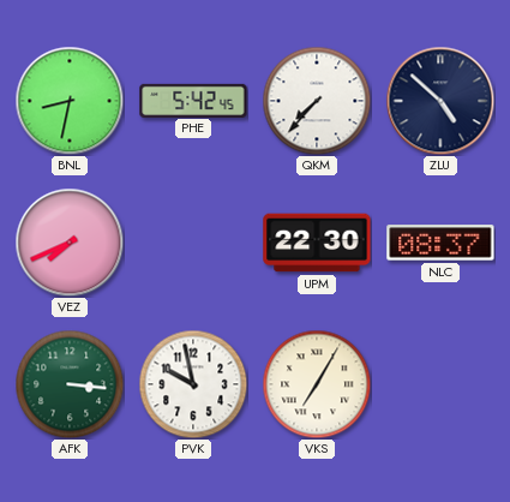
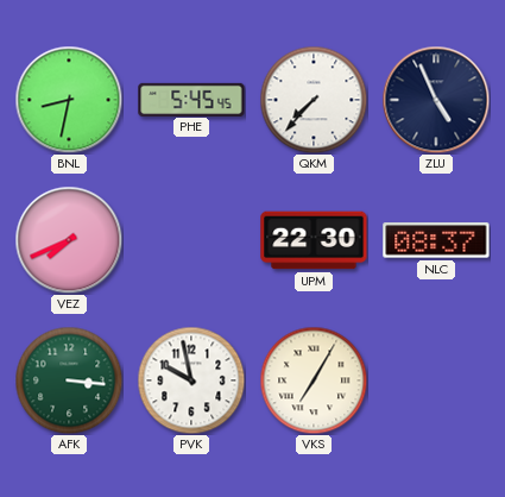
PHE: 5:42 -> 5:45 (191, 99)
ZLU: 4:52 -> 4:56 (436, 100)
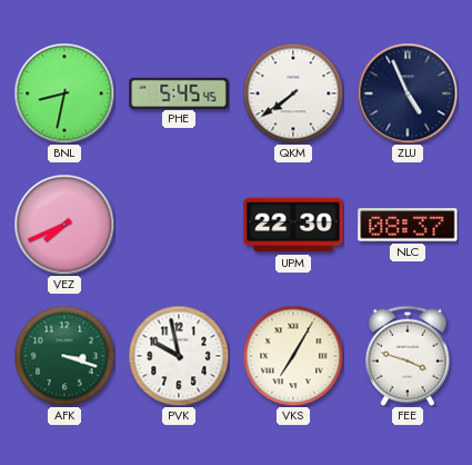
QKM: 7:37 -> 7:39 (293, 93)
AFK: 3:16 -> 3:18 (64, 356)
FEE: none -> 3:48 (408, 356)
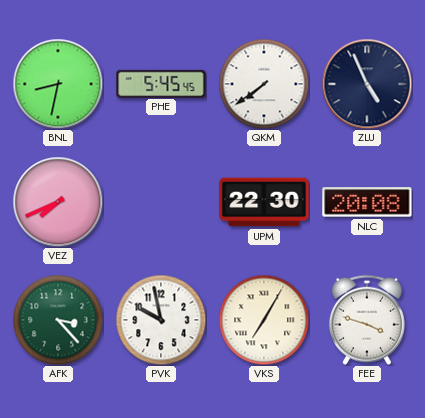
NLC: 08:37 -> 20:08 (367, 202)
AFK: 3:18 -> 3:23 (58, 320)
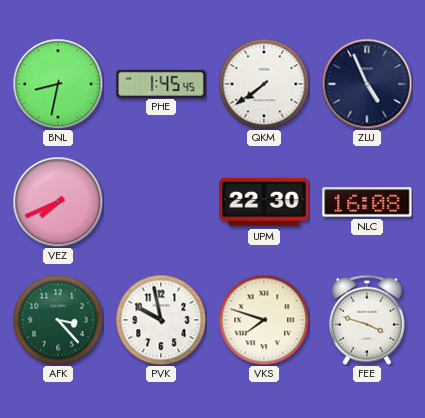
PHE: 5:45 -> 1:45 (161, 83)
NLC: 20:08 -> 16:08 (367, 202)
VKS: 7:05 -> 7:48 (264, 320)
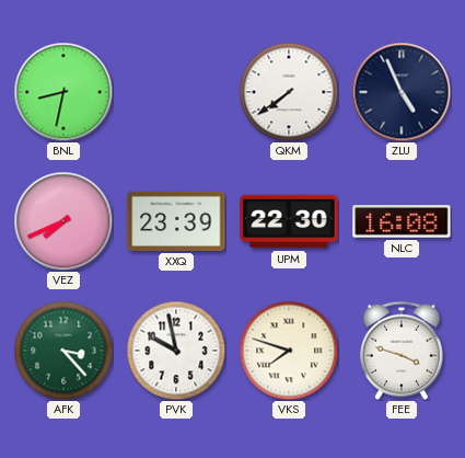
PHE: 1:45 -> none (161, 83)
XXQ: none -> 23:39 (176, 221)
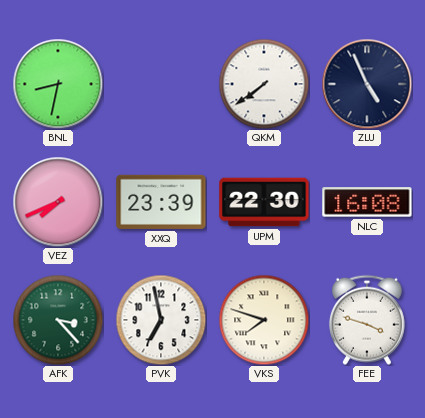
PVK: 9:58 -> 6:58 (161, 320)
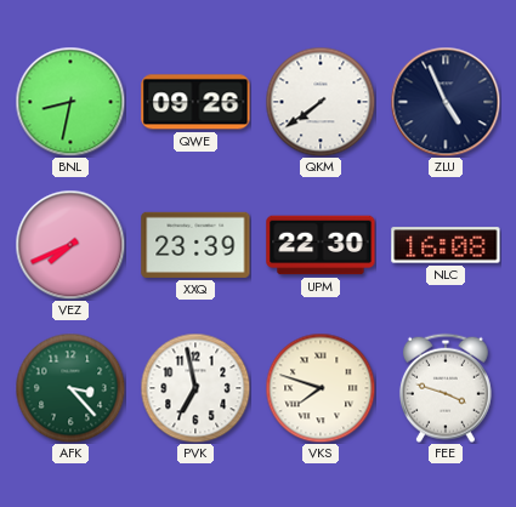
QWE: none -> 09:26 (195, 102)
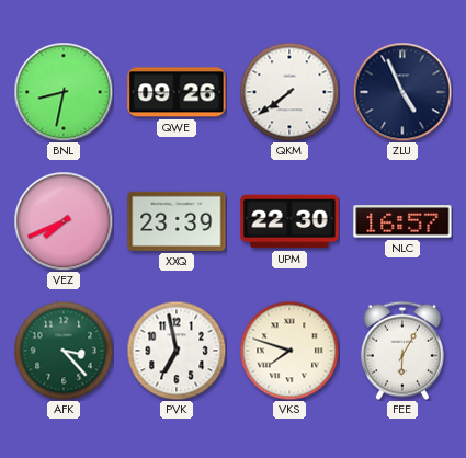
NLC: 16:08 -> 16:57 (402, 221)
FEE: 3:48 -> 6:05 (402, 351)
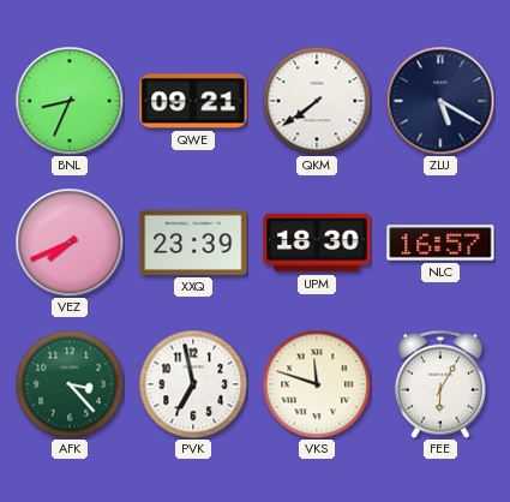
BNL: 8:32 -> 8:34 (70, 101)
QWE: 09:26 -> 09:21 (193, 101)
ZLU: 4:56 -> 5:20 (440, 101)
UPM: 22:30 -> 18:30 (317, 243)
VKS: 7:48 -> 11:48 (317, 384)
